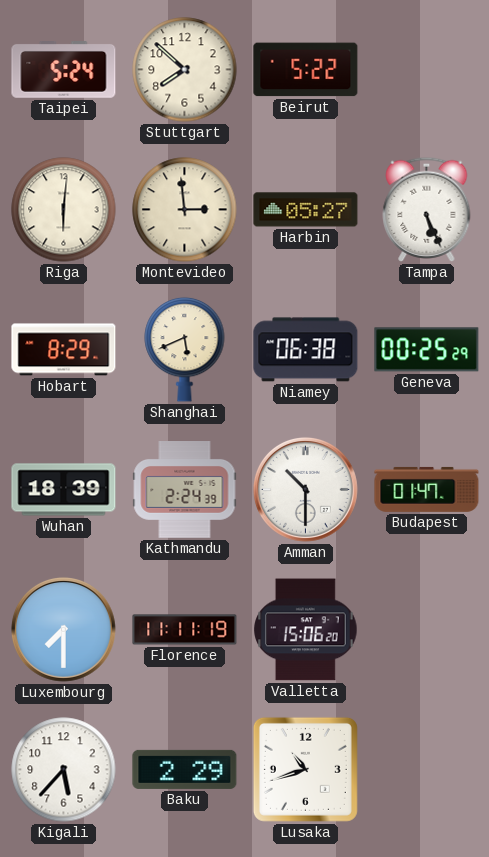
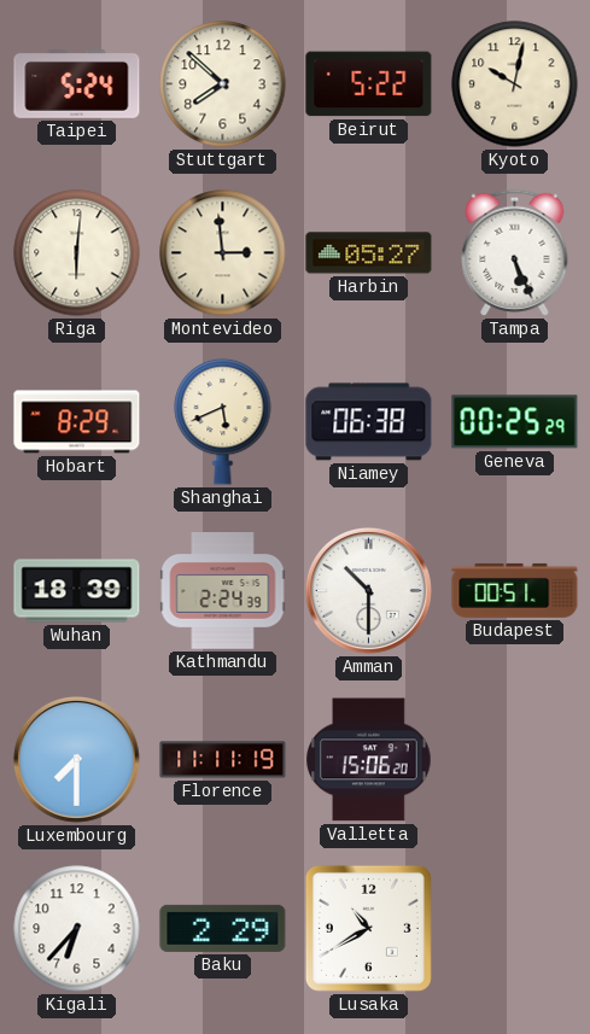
Kyoto: none -> 10:02 (515, 84)
Budapest: 01:47 -> 00:51 (515, 590)
Kigali: 5:37 -> 6:37 (77, 929)
Lusaka: 10:42 -> 10:40 (368, 928)
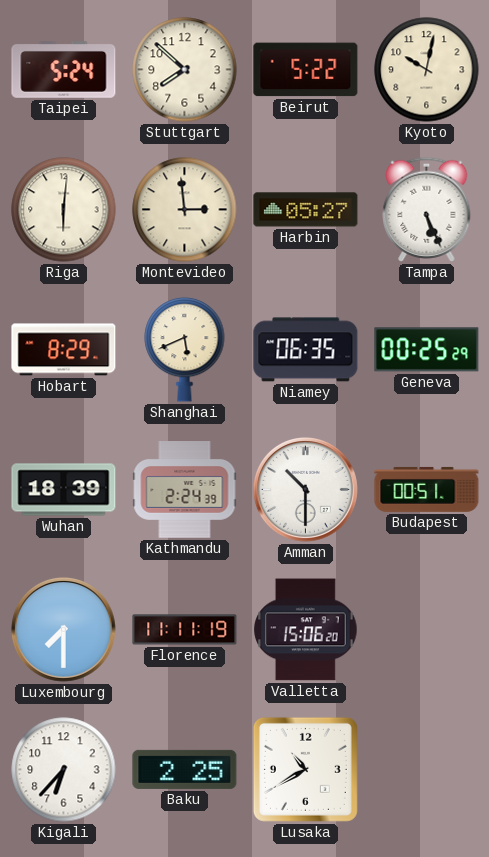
Niamey: 06:38 -> 06:35 (306, 350)
Baku: 2:29 -> 2:25 (185, 769)
